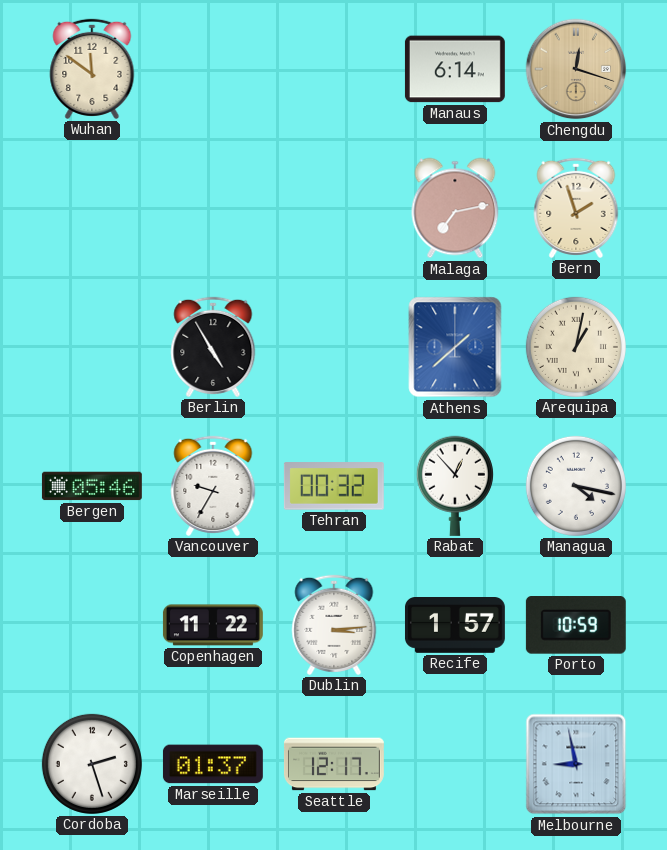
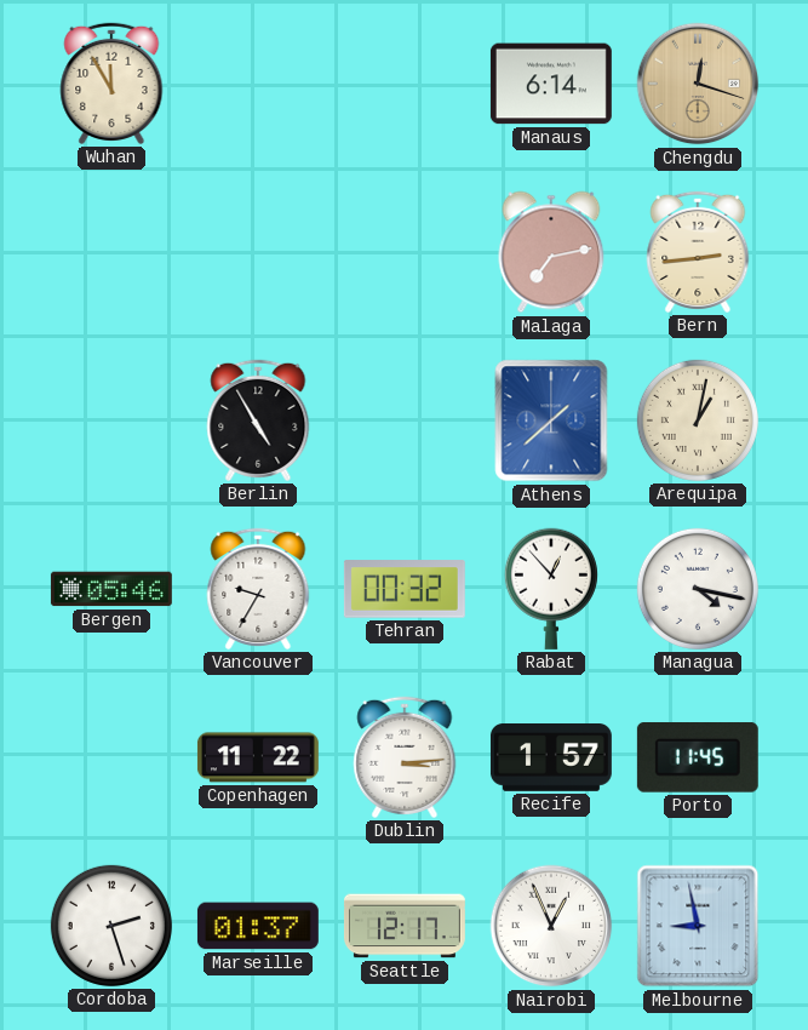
Wuhan: 11:51 -> 11:55 (111, 84)
Bern: 1:57 -> 2:44 (698, 252)
Porto: 10:59 -> 11:45 (698, 759)
Nairobi: none -> 12:56 (551, 926)
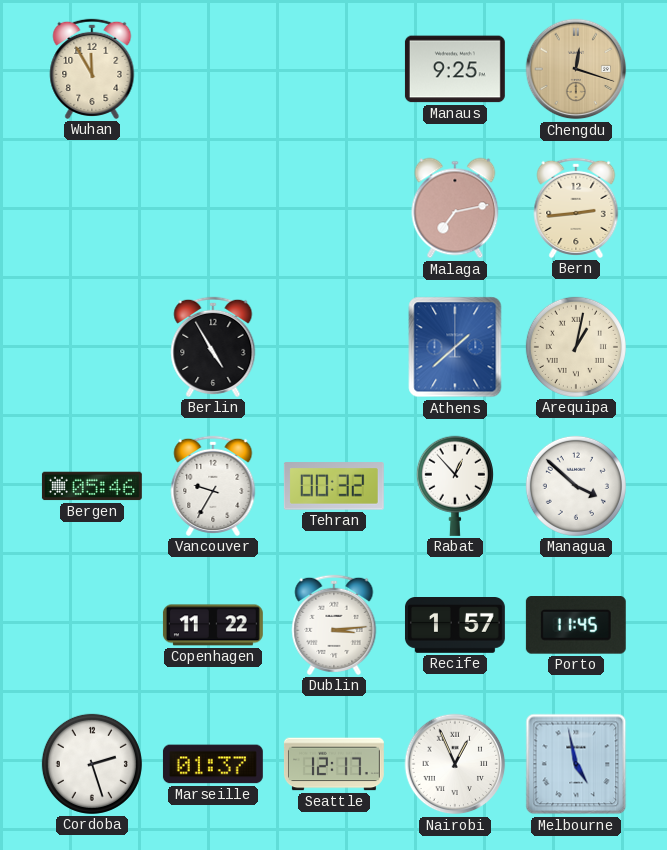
Manaus: 6:14 -> 9:25 (455, 69)
Managua: 4:17 -> 3:52 (576, 486)
Melbourne: 8:58 -> 4:58 (576, 764)
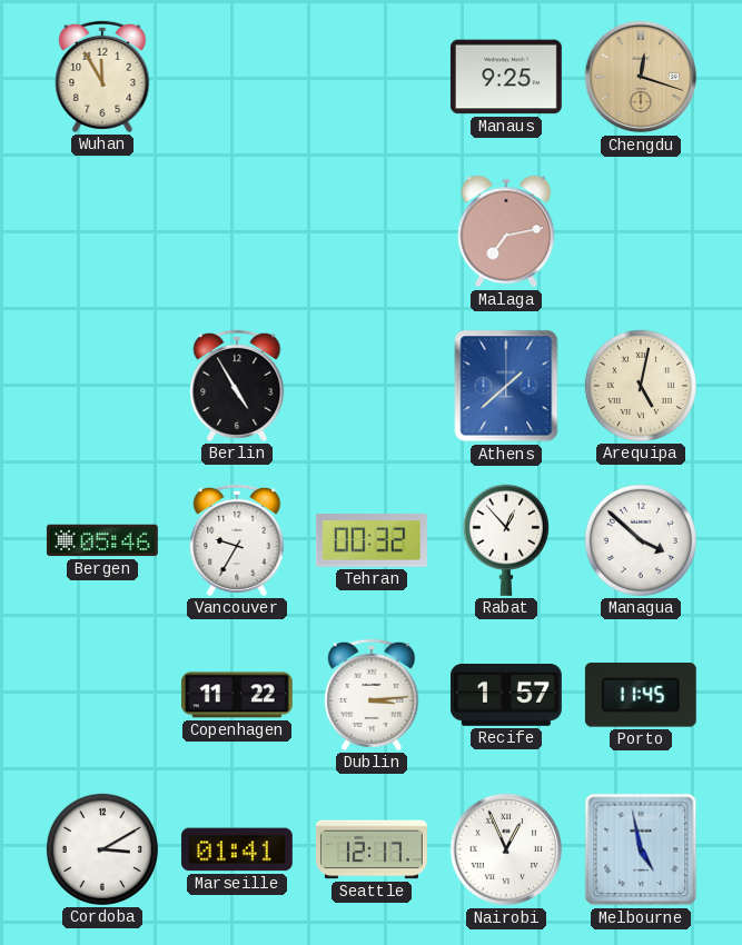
Bern: 2:44 -> none (576, 208)
Arequipa: 1:02 -> 5:02 (641, 386)
Cordoba: 2:27 -> 3:10 (102, 849)
Marseille: 01:37 -> 01:41 (237, 849)
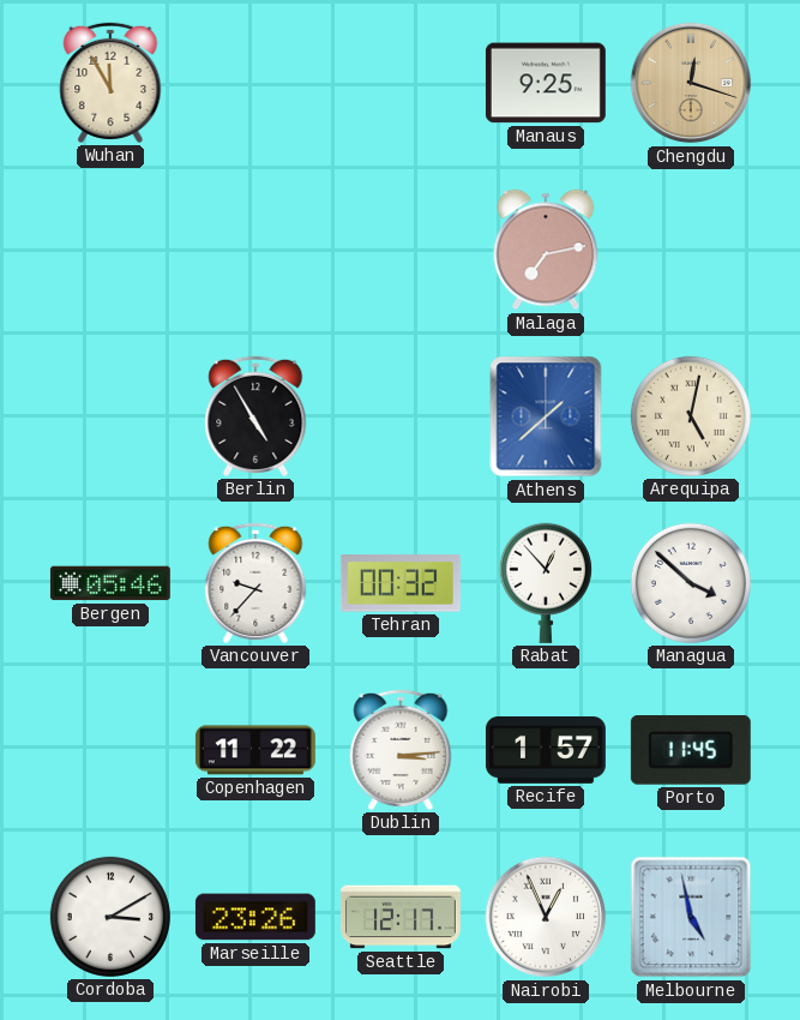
Vancouver: 9:35 -> 9:37 (255, 583)
Marseille: 01:41 -> 23:26 (255, 917)
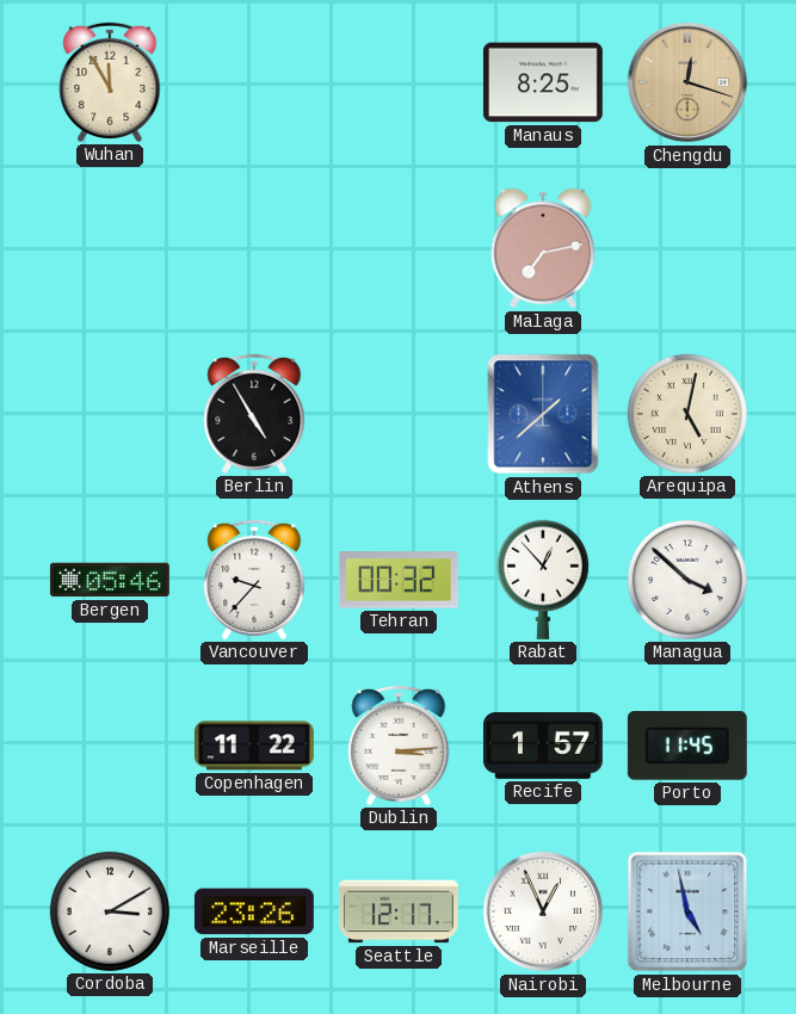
Manaus: 9:25 -> 8:25 (543, 82)
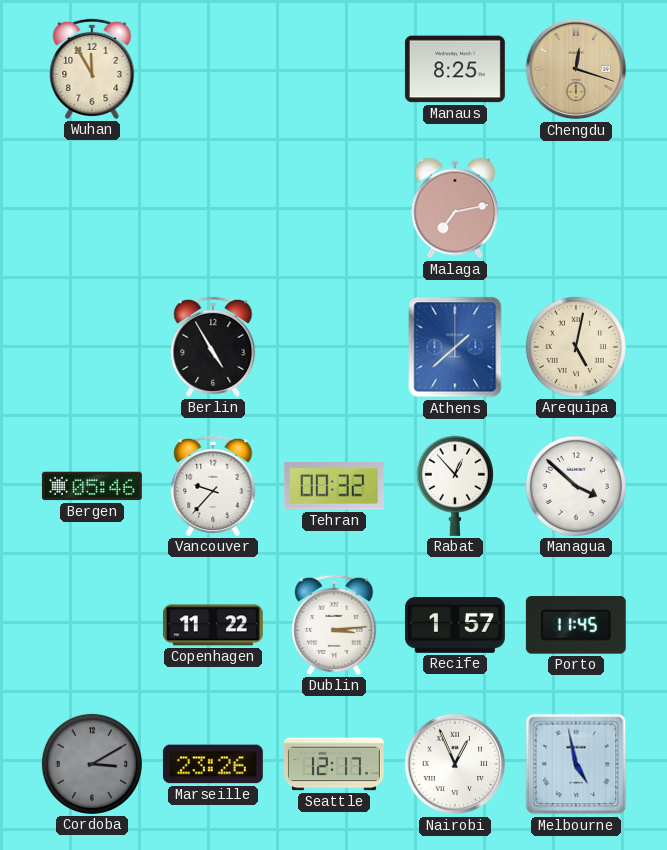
Cordoba dial: white -> grey (92, 764)
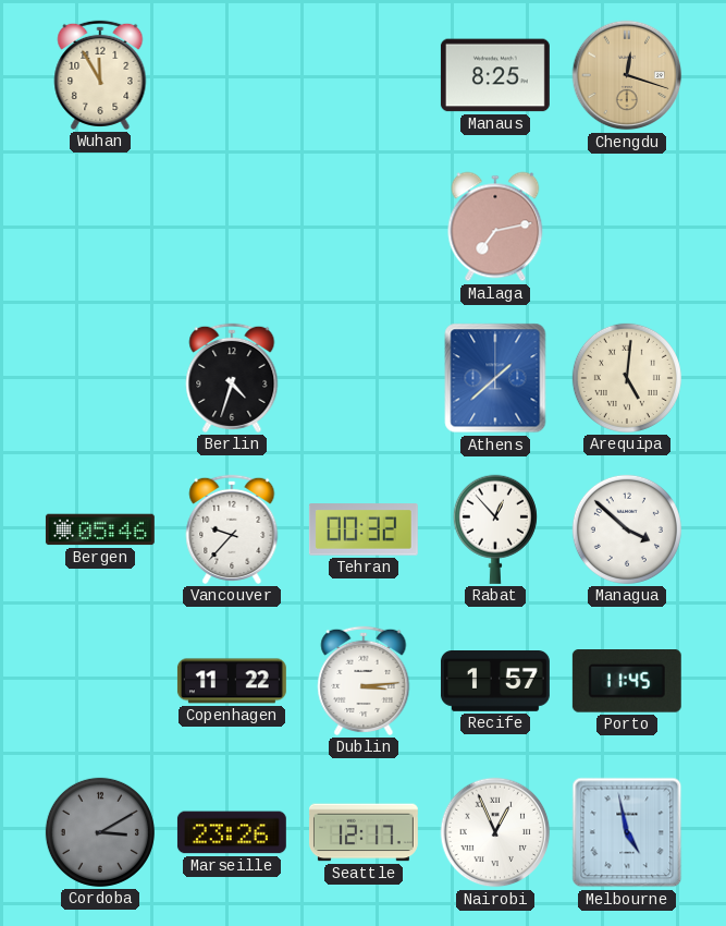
Berlin: 4:55 -> 4:33 (232, 378)
Arequipa: 5:02 -> 5:01 (627, 378)
